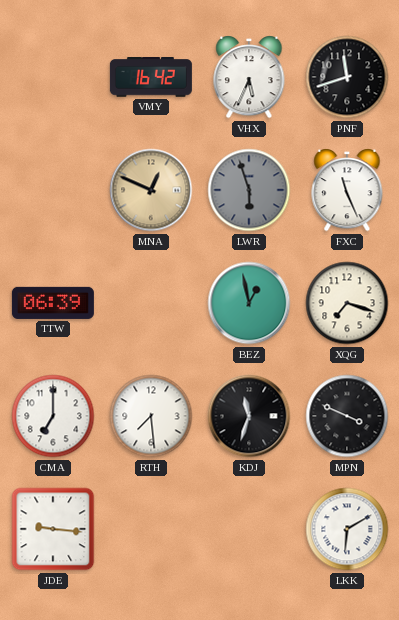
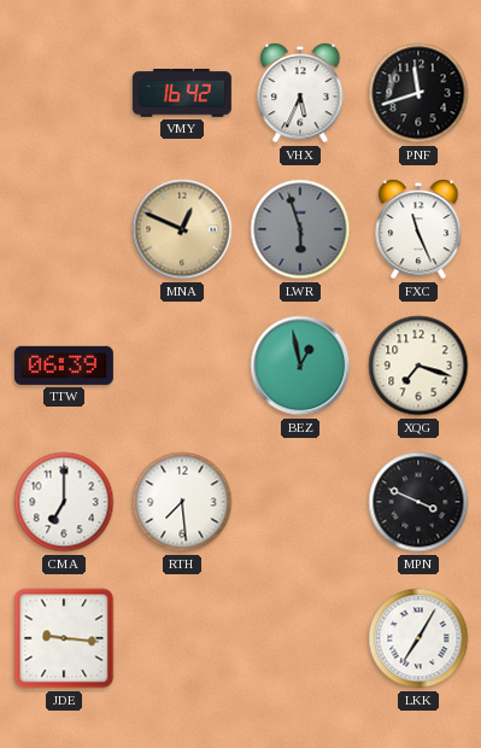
KDJ: 11:33 -> none (249, 416)
LKK: 6:10 -> 7:05 (418, 638)
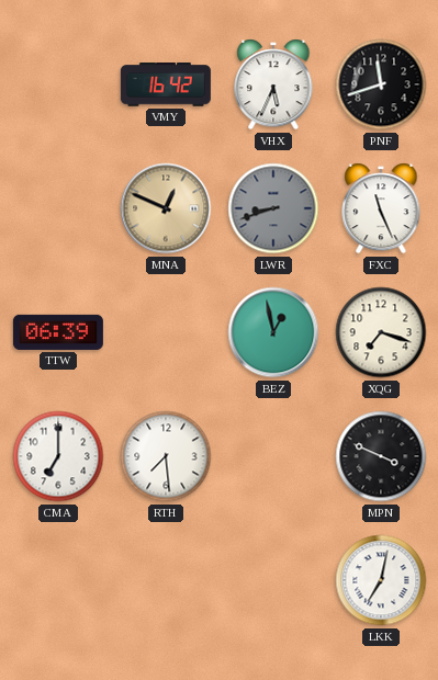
LWR: 5:57 -> 8:42 (273, 208)
JDE: 9:16 -> none (64, 638)
LKK: 7:05 -> 7:02 (381, 580)
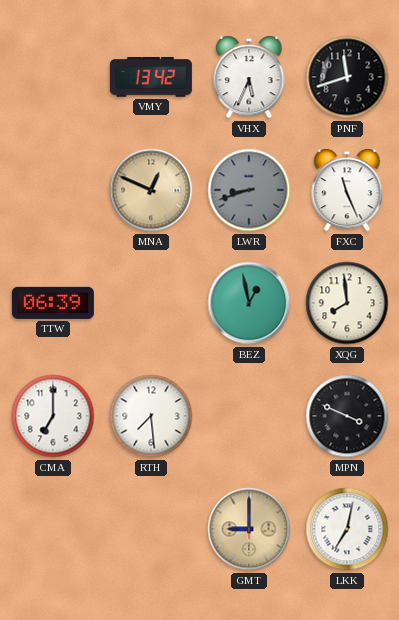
VMY: 16:42 -> 13:42 (151, 78)
XQG: 7:18 -> 7:59 (347, 303)
GMT: none -> 9:00 (249, 529)
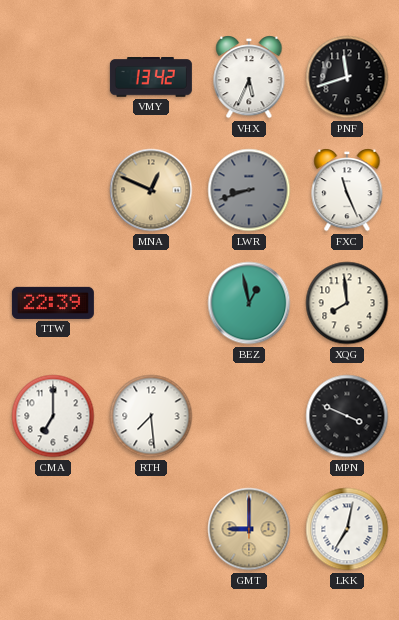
TTW: 06:39 -> 22:39 (53, 303)
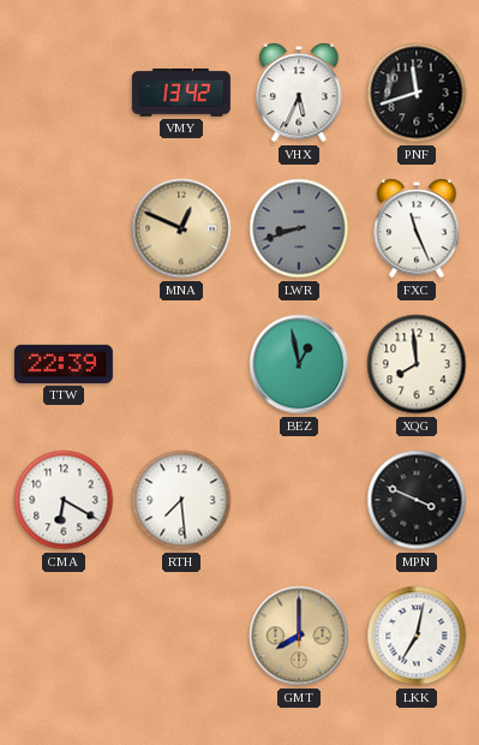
CMA: 7:00 -> 6:20 (64, 500)
GMT: 9:00 -> 8:00 (299, 636)
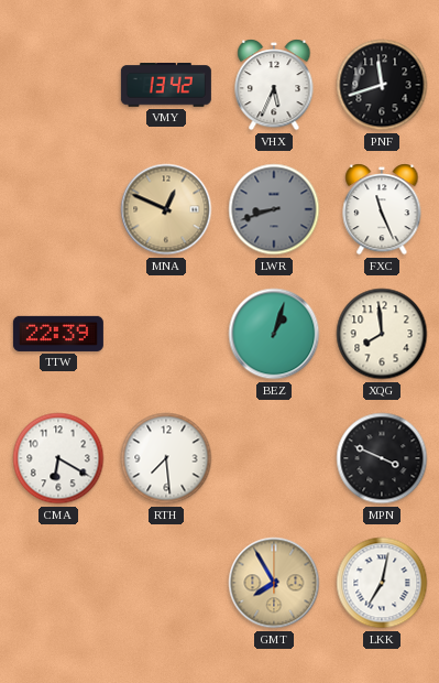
BEZ: 12:58 -> 1:03 (274, 334)
GMT: 8:00 -> 7:55 (274, 583)
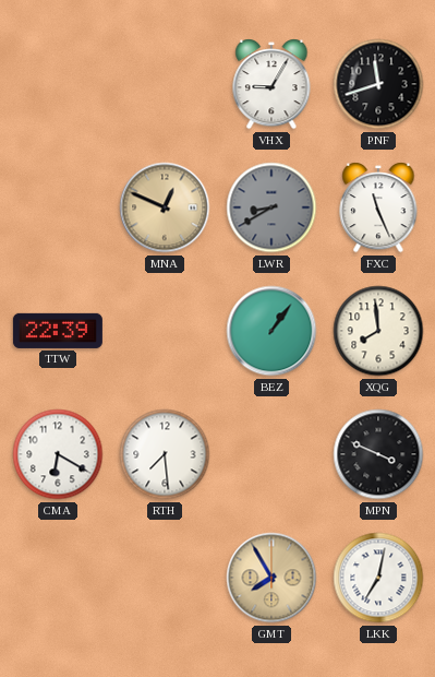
VMY: 13:42 -> none (166, 86)
VHX: 5:34 -> 9:05 (271, 84)
LWR: 8:42 -> 8:40 (271, 207)
BEZ: 1:03 -> 1:06 (271, 331)
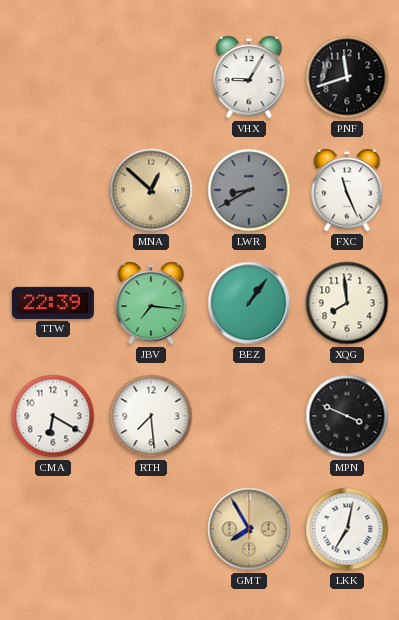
MNA: 12:49 -> 12:52 (151, 190)
JBV: none -> 7:16 (151, 303)
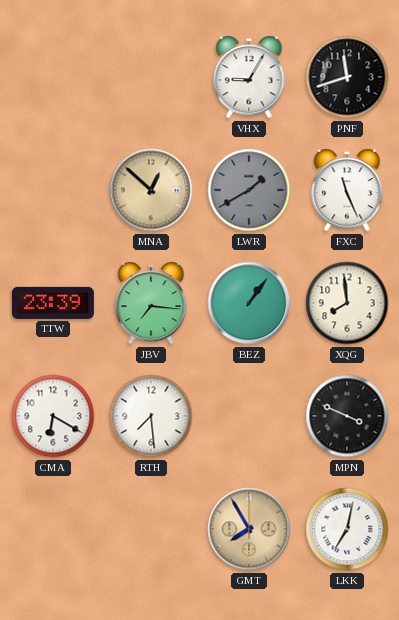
LWR: 8:40 -> 1:40 (249, 190)
TTW: 22:39 -> 23:39 (53, 303)
